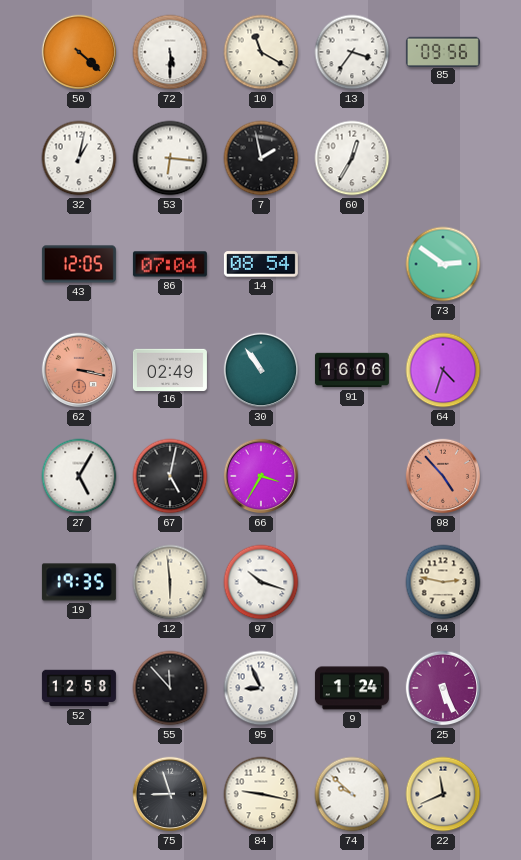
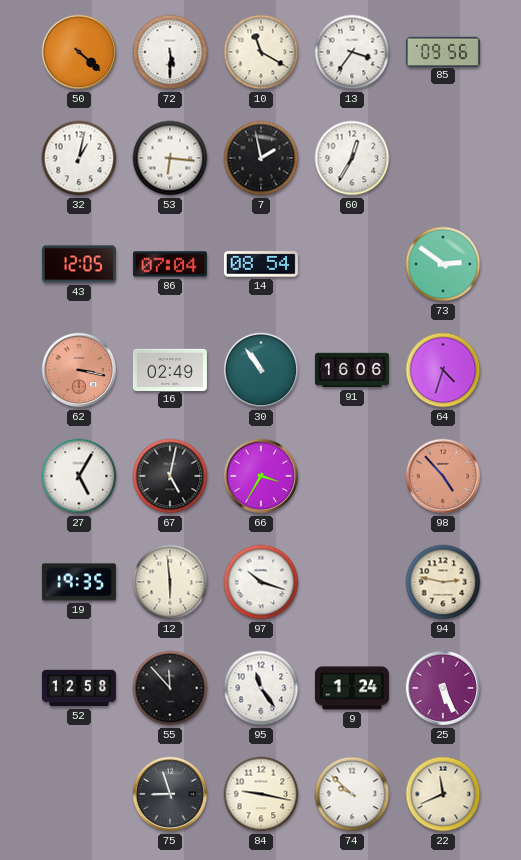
95: 8:56 -> 11:24 (261, 688)
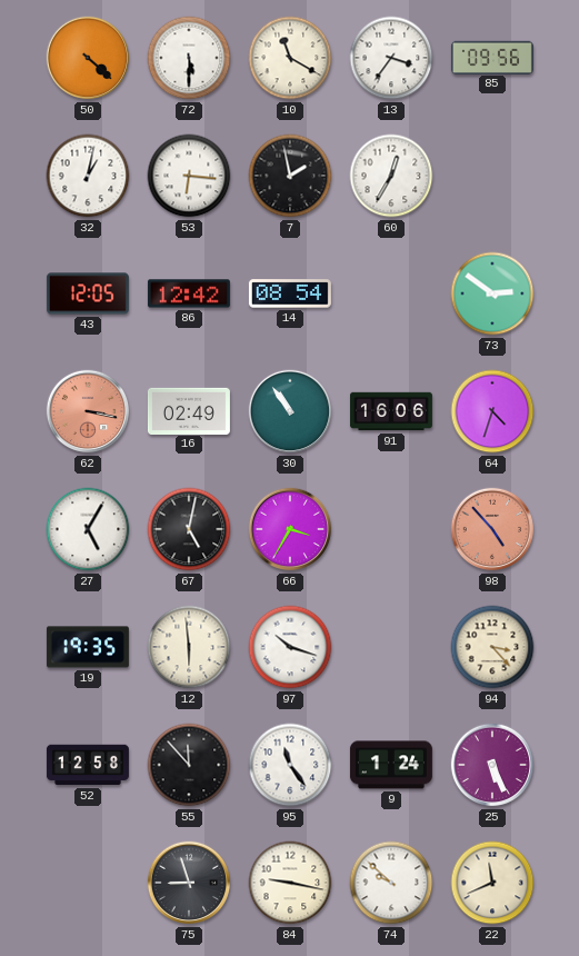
86: 07:04 -> 12:42 (189, 293)
94: 2:47 -> 3:23 (492, 647)
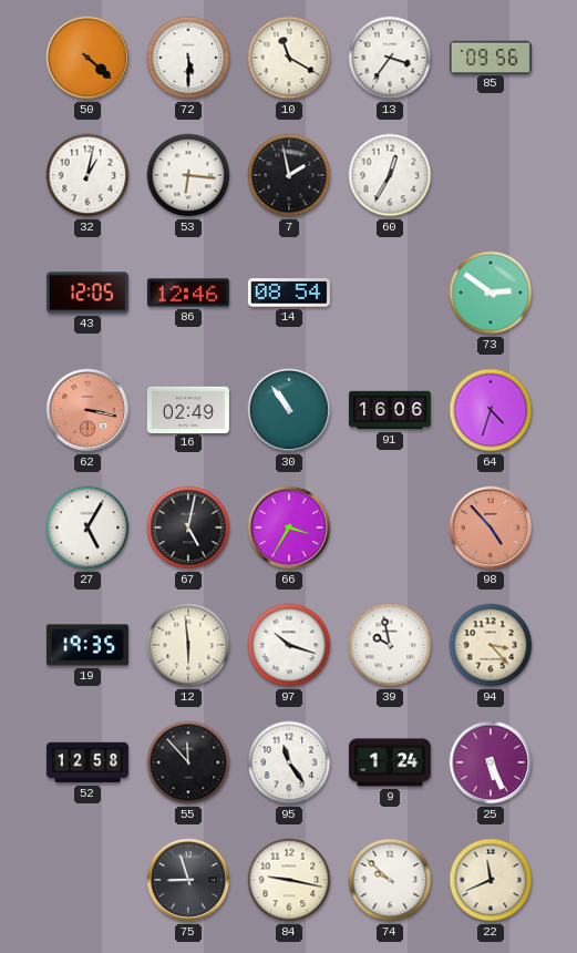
86: 12:42 -> 12:46 (188, 293)
39: none -> 9:58 (390, 645)
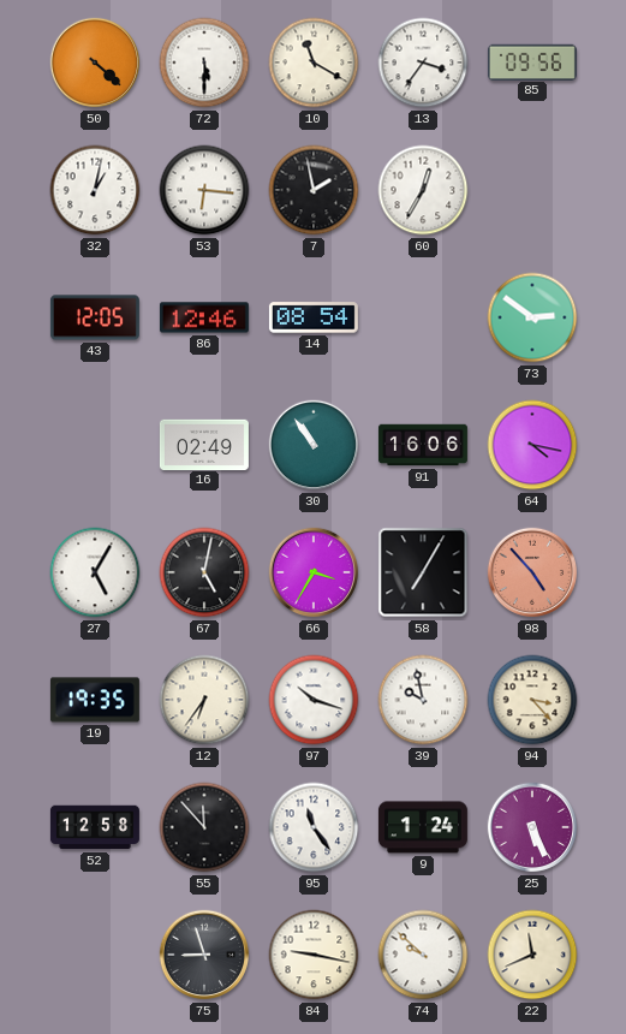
62: 3:17 -> none (87, 410)
64: 4:33 -> 4:17 (532, 445)
58: none -> 7:05 (423, 572)
12: 5:59 -> 6:36 (204, 700)
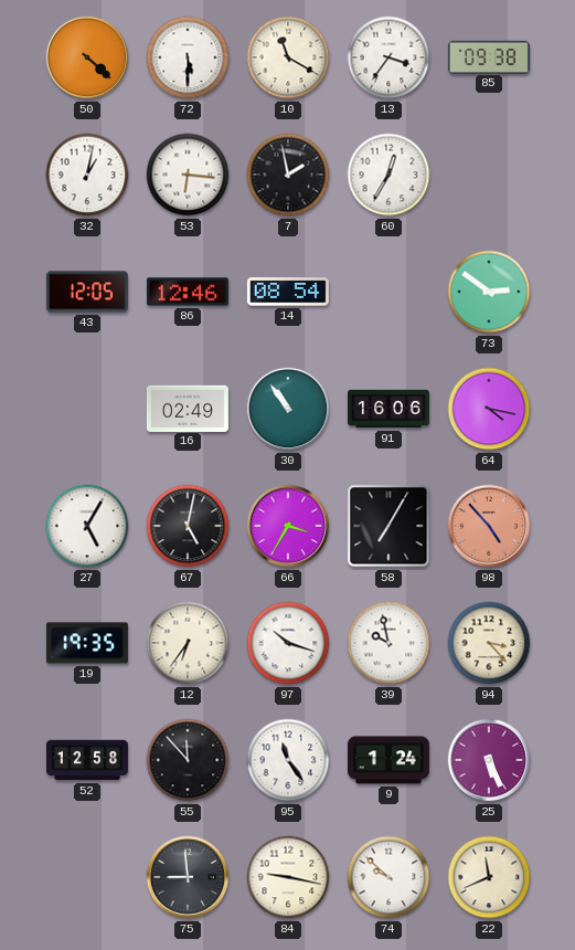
85: 09:56 -> 09:38 (489, 56)
75: 8:57 -> 8:59 (188, 877)
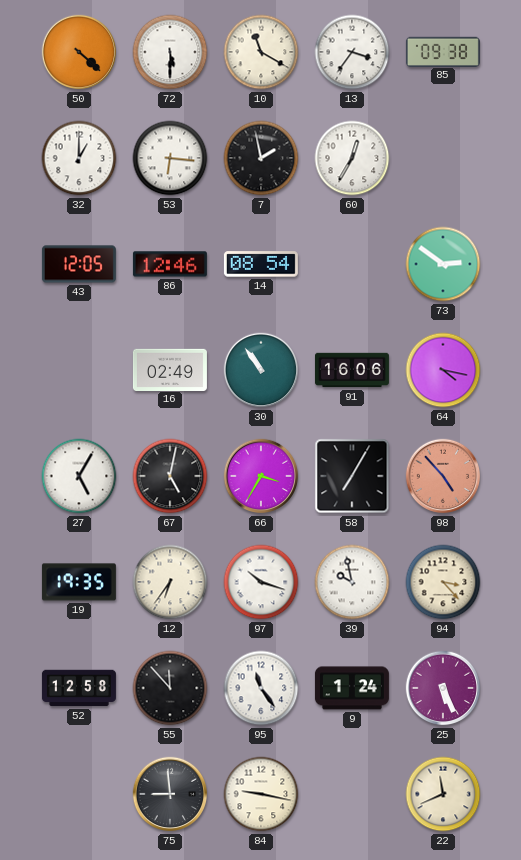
32: 1:02 -> 1:00 (79, 158)
74: 9:52 -> none (388, 877)
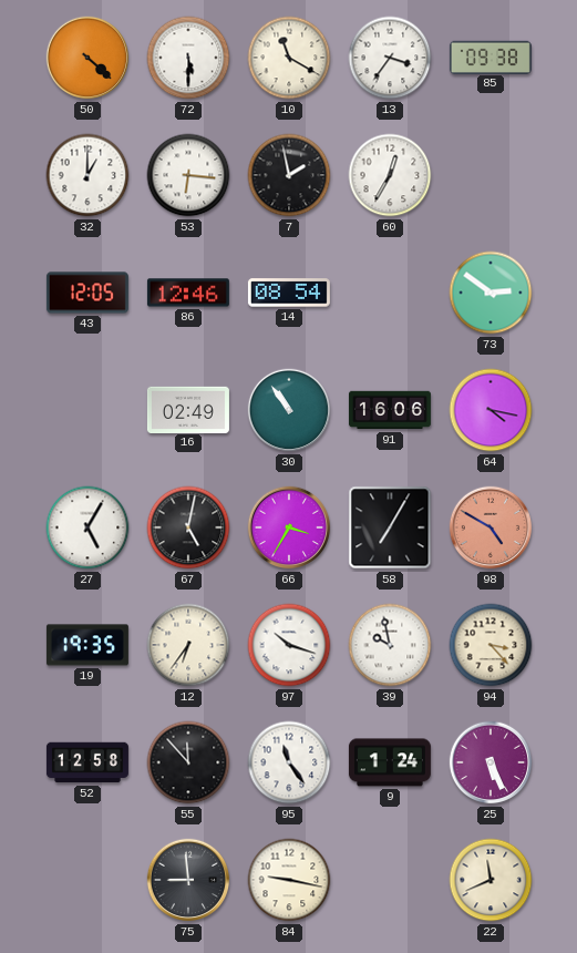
98: 4:53 -> 4:50 (491, 527)
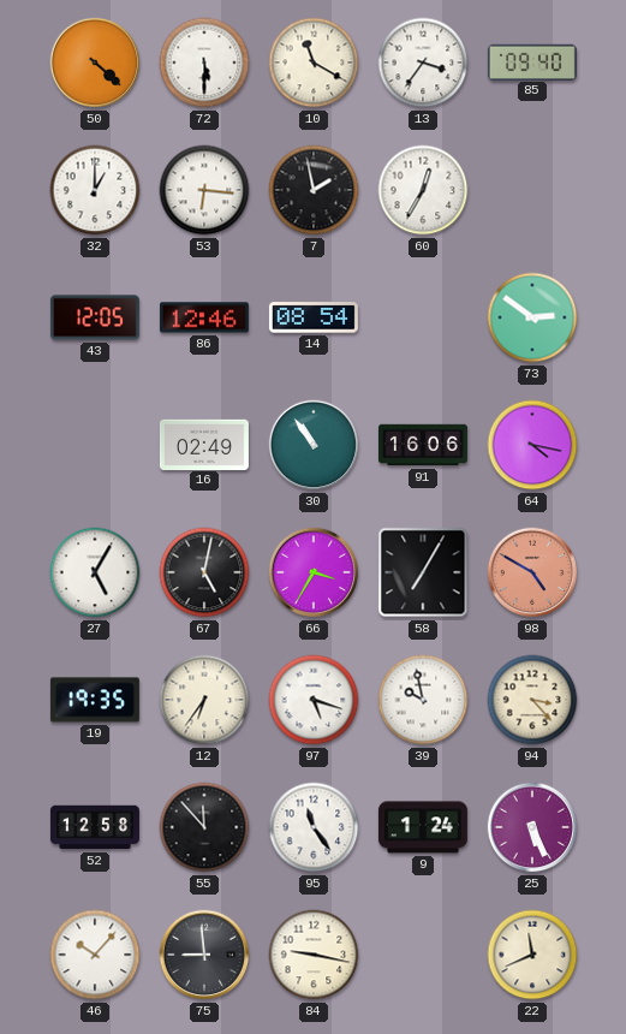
85: 09:38 -> 09:40 (532, 61)
97: 10:18 -> 5:18 (314, 700)
46: none -> 10:07 (95, 955)
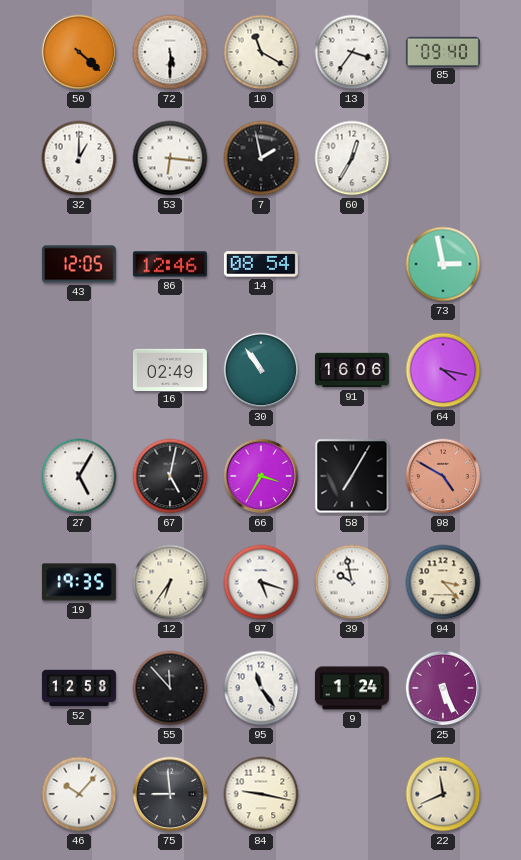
73: 2:51 -> 2:58 (443, 264)
